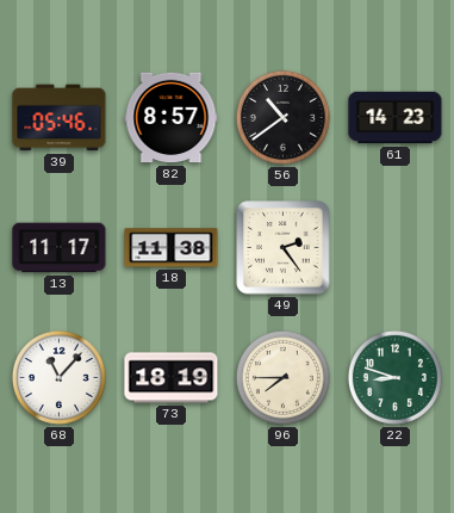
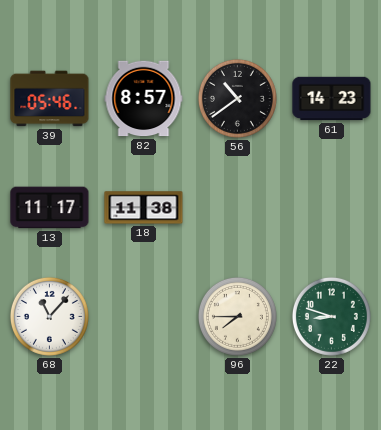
49: 2:24 -> none (284, 248)
73: 18:19 -> none (172, 378)
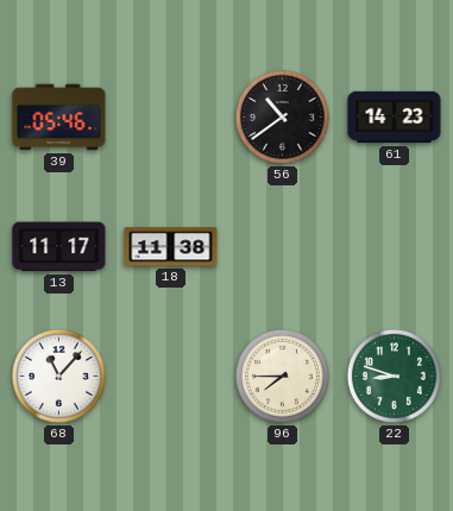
82: 8:57 -> none (144, 99)
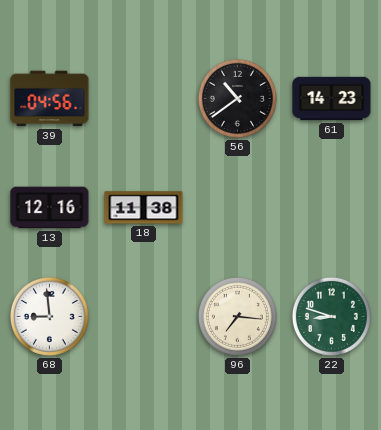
39: 05:46 -> 04:56 (50, 99)
13: 11:17 -> 12:16 (50, 208)
68: 11:07 -> 8:59 (49, 316)
96: 7:45 -> 7:16 (237, 316)
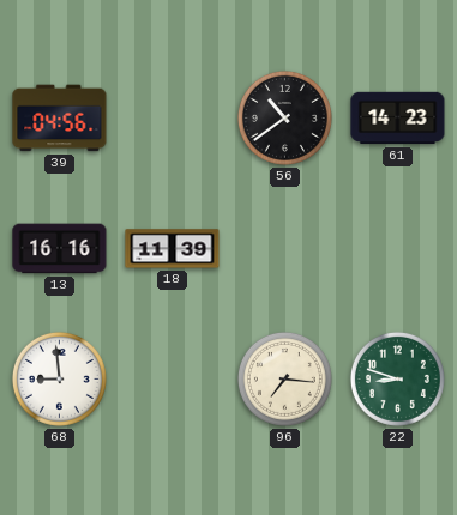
13: 12:16 -> 16:16 (60, 249)
18: 11:38 -> 11:39 (173, 249)
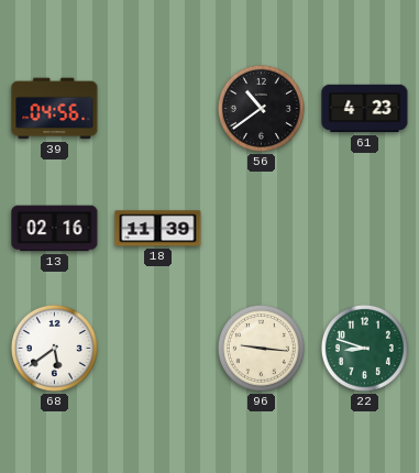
61: 14:23 -> 4:23 (365, 109)
13: 16:16 -> 02:16 (55, 229)
68: 8:59 -> 5:39 (54, 348)
96: 7:16 -> 9:16 (261, 348)
